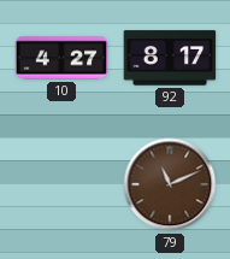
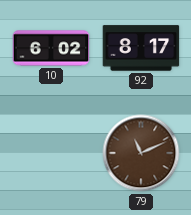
10: 4:27 -> 6:02 (51, 48)
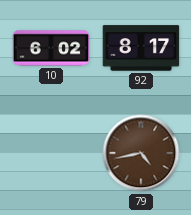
79: 11:11 -> 4:43 (141, 153)
